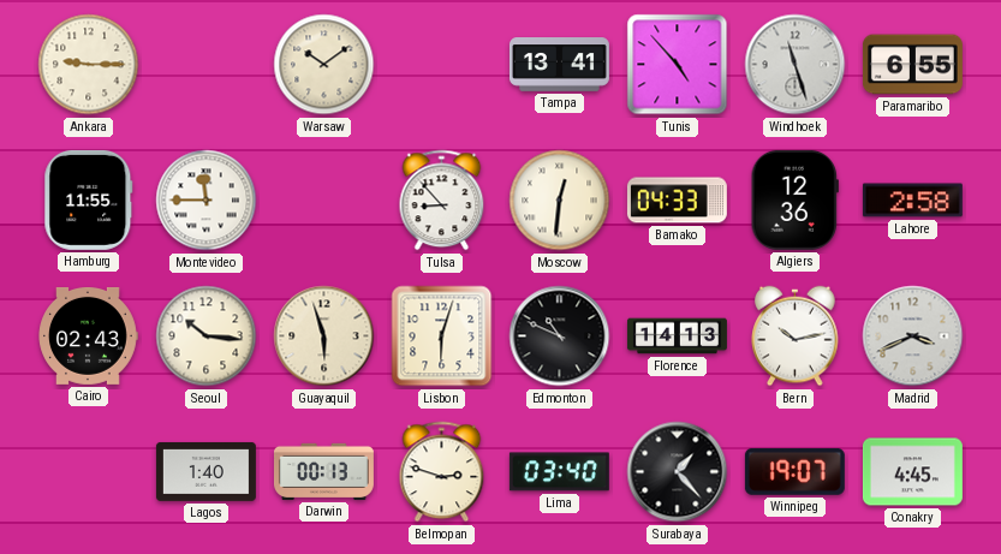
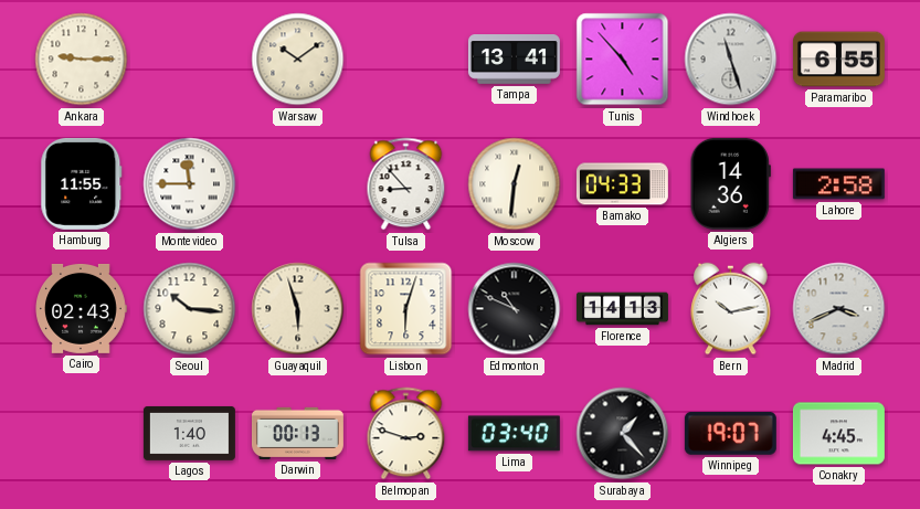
Algiers: 12:36 -> 14:36 (730, 183)
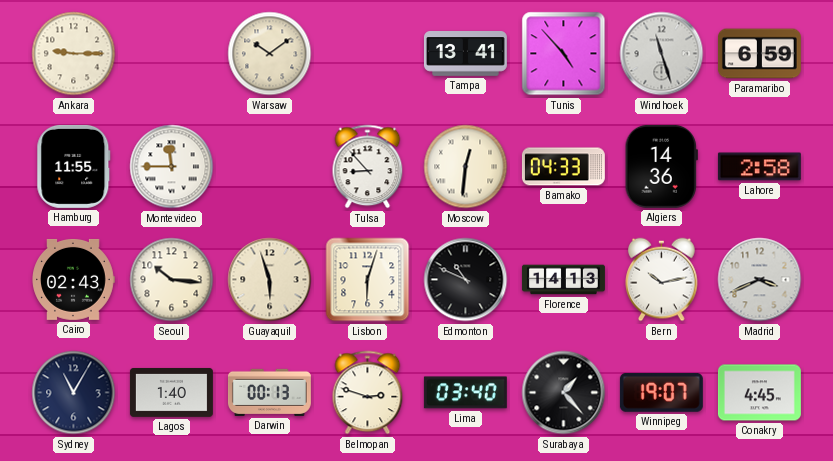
Paramaribo: 6:55 -> 6:59 (759, 54)
Sydney: none -> 11:05 (74, 393)
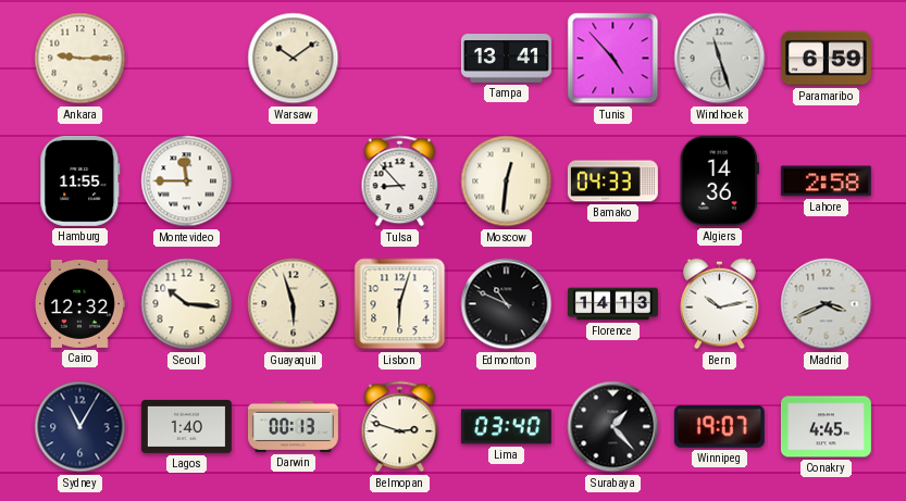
Cairo: 02:43 -> 12:32 (79, 303)
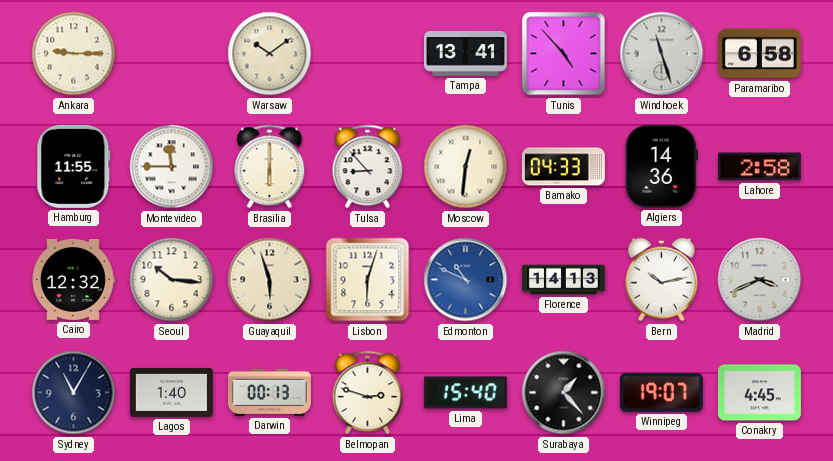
Paramaribo: 6:59 -> 6:58 (759, 54)
Brasilia: none -> 6:00 (270, 167)
Edmonton dial: black -> blue (466, 280)
Lima: 03:40 -> 15:40 (465, 393)
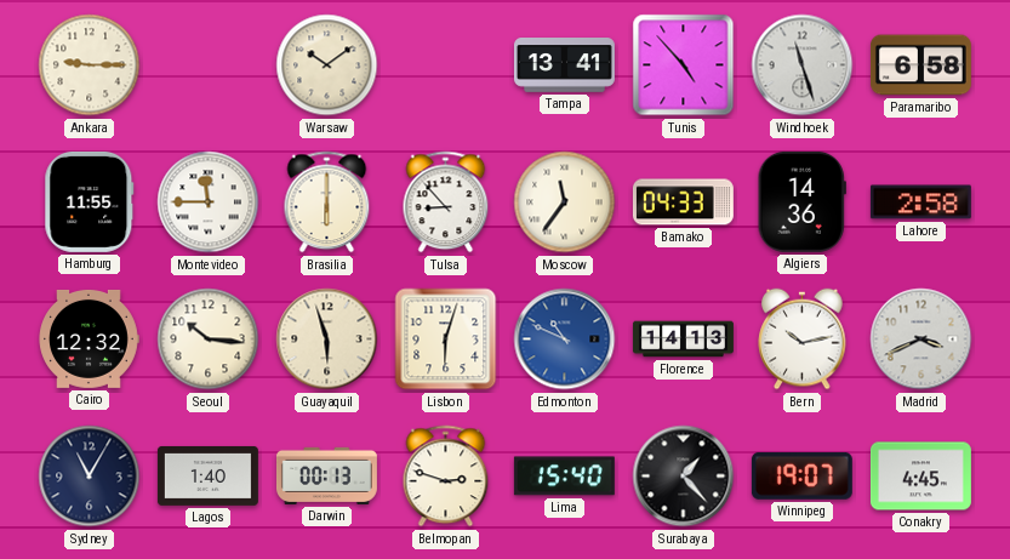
Moscow: 12:31 -> 11:36 (565, 203)
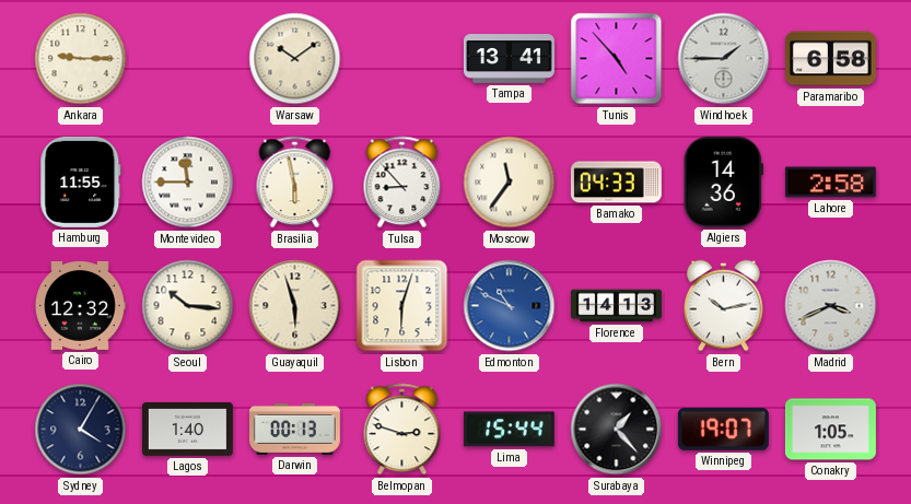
Windhoek: 11:27 -> 1:45 (724, 59)
Brasilia: 6:00 -> 5:58 (295, 183)
Sydney: 11:05 -> 4:05 (81, 430)
Lima: 15:40 -> 15:44 (509, 430)
Conakry: 4:45 -> 1:05 (830, 430)
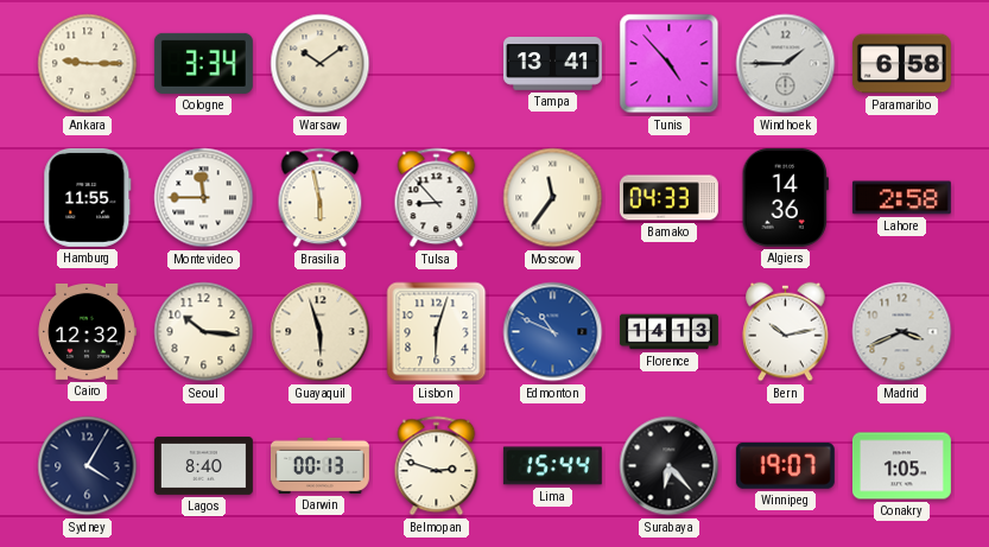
Cologne: none -> 3:34 (203, 63)
Lagos: 1:40 -> 8:40 (203, 465)
Surabaya: 1:23 -> 6:23 (670, 466)
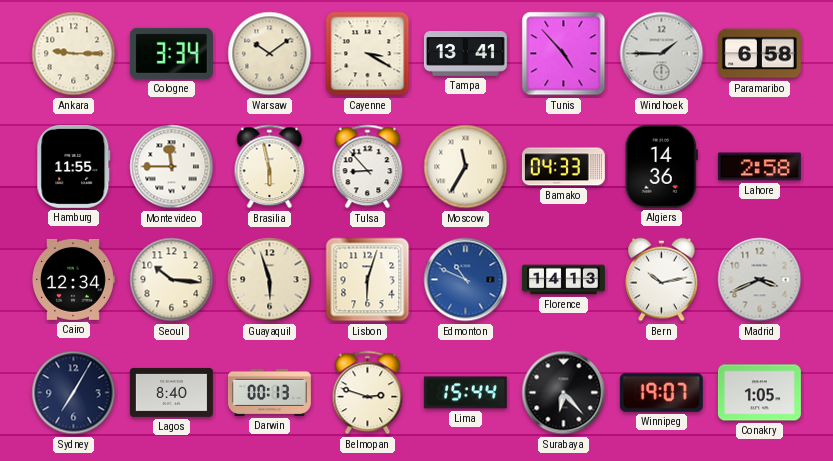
Cayenne: none -> 3:20 (368, 54)
Moscow: 11:36 -> 11:35 (466, 167)
Cairo: 12:32 -> 12:34 (73, 279)
Sydney: 4:05 -> 7:05 (74, 393)
